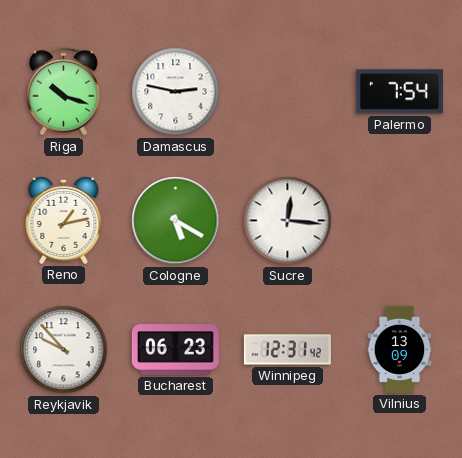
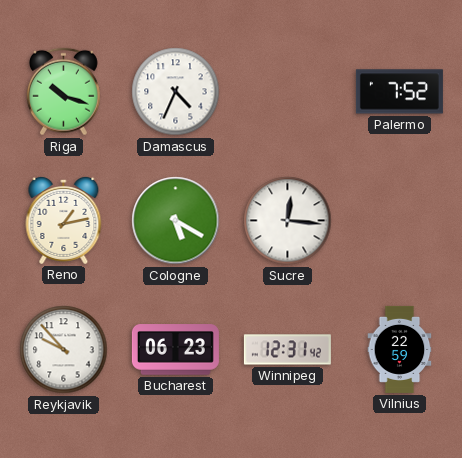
Damascus: 2:47 -> 4:34 (176, 92)
Palermo: 7:54 -> 7:52 (399, 92)
Vilnius: 13:09 -> 22:59 (400, 349)
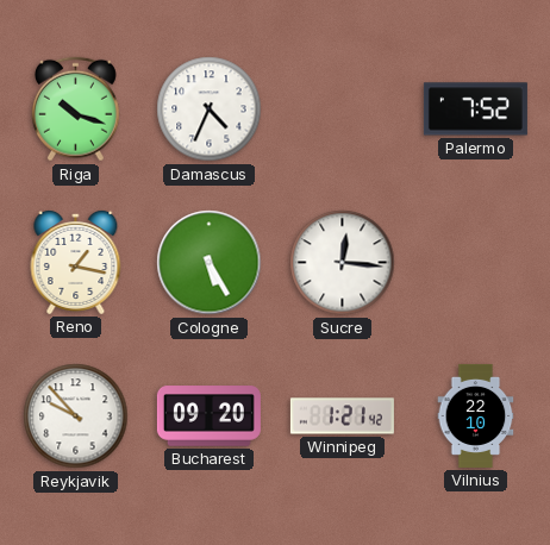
Reno: 1:13 -> 1:17 (76, 262)
Cologne: 5:20 -> 5:25 (210, 263)
Bucharest: 06:23 -> 09:20 (208, 416)
Winnipeg: 12:31 -> 1:21 (342, 416)
Vilnius: 22:59 -> 22:10 (476, 415)
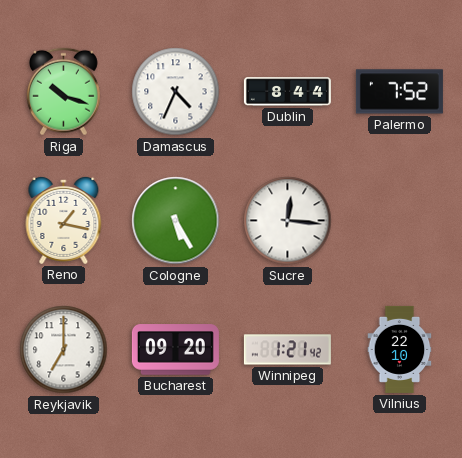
Dublin: none -> 8:44 (287, 92)
Reykjavik: 9:53 -> 7:00 (64, 350)
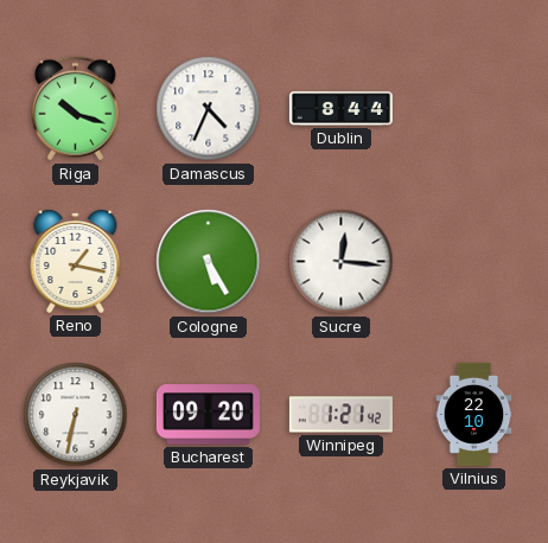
Palermo: 7:52 -> none (399, 92)
Reykjavik: 7:00 -> 6:32 (76, 415)
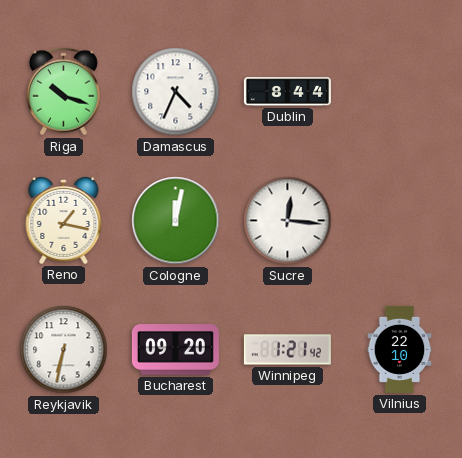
Cologne: 5:25 -> 12:02 (176, 221)
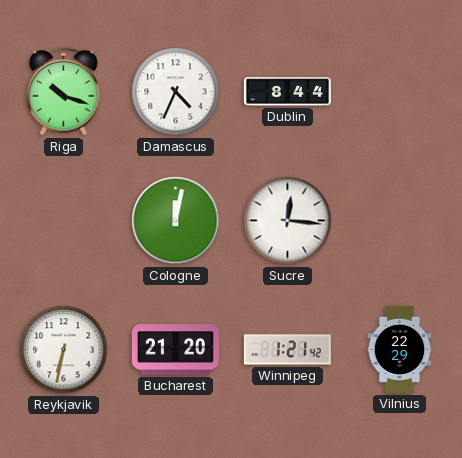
Reno: 1:17 -> none (64, 220)
Bucharest: 09:20 -> 21:20 (175, 350)
Vilnius: 22:10 -> 22:29 (400, 349)
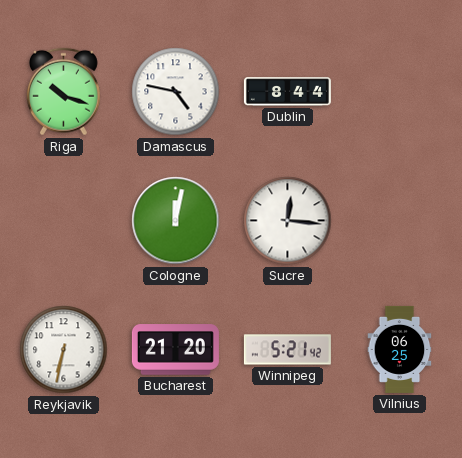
Damascus: 4:34 -> 4:47 (176, 92)
Winnipeg: 1:21 -> 5:21 (287, 350)
Vilnius: 22:29 -> 06:25 (400, 349)
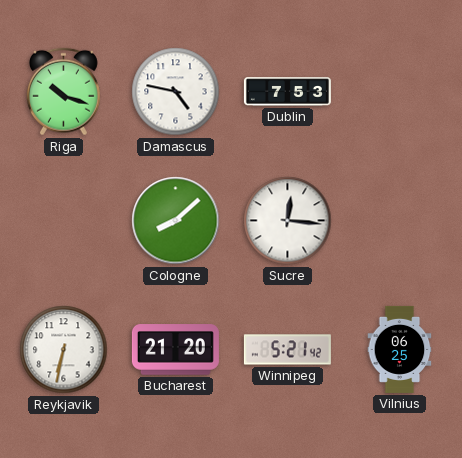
Dublin: 8:44 -> 7:53 (287, 92)
Cologne: 12:02 -> 8:08 (176, 221)
